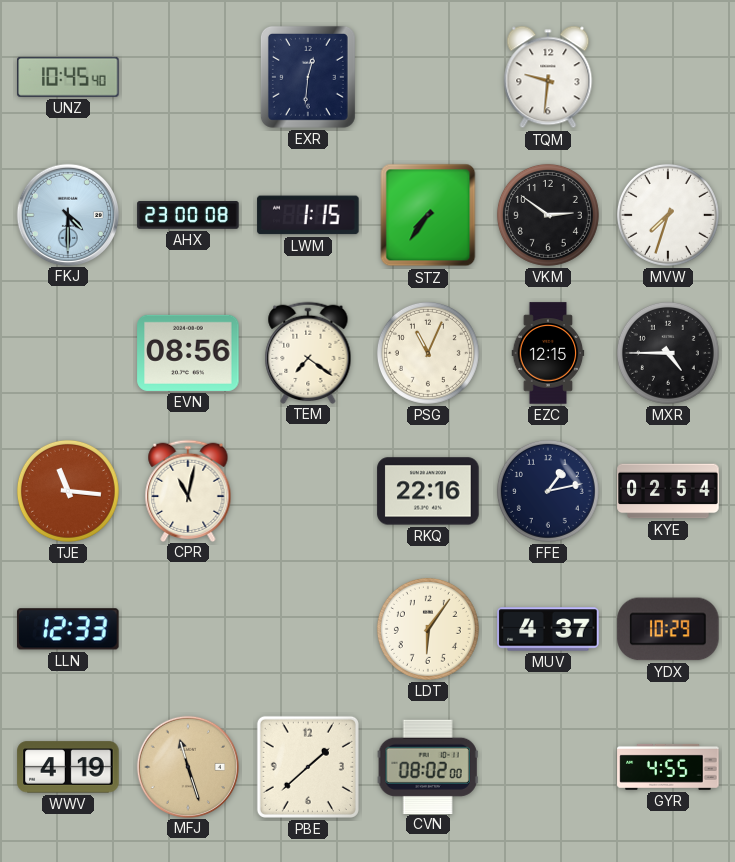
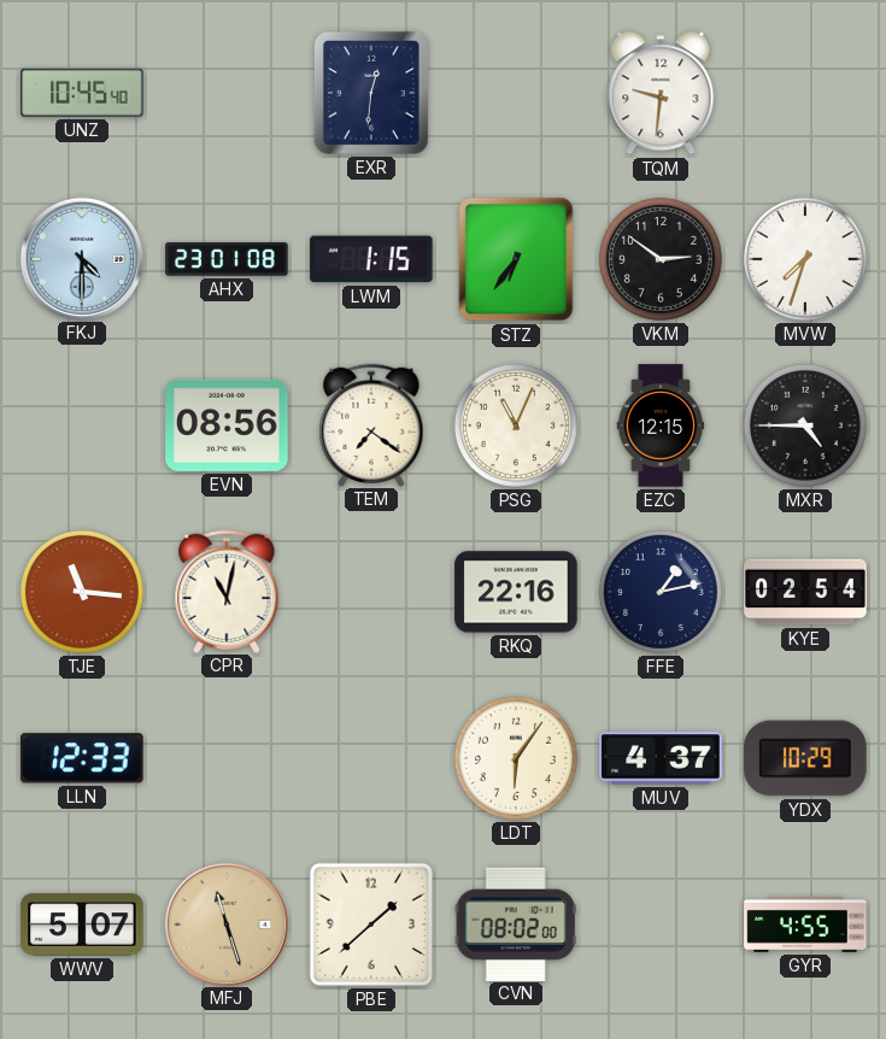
AHX: 23:00 -> 23:01 (227, 259)
STZ: 7:36 -> 6:36 (516, 259)
WWV: 4:19 -> 5:07 (82, 924)
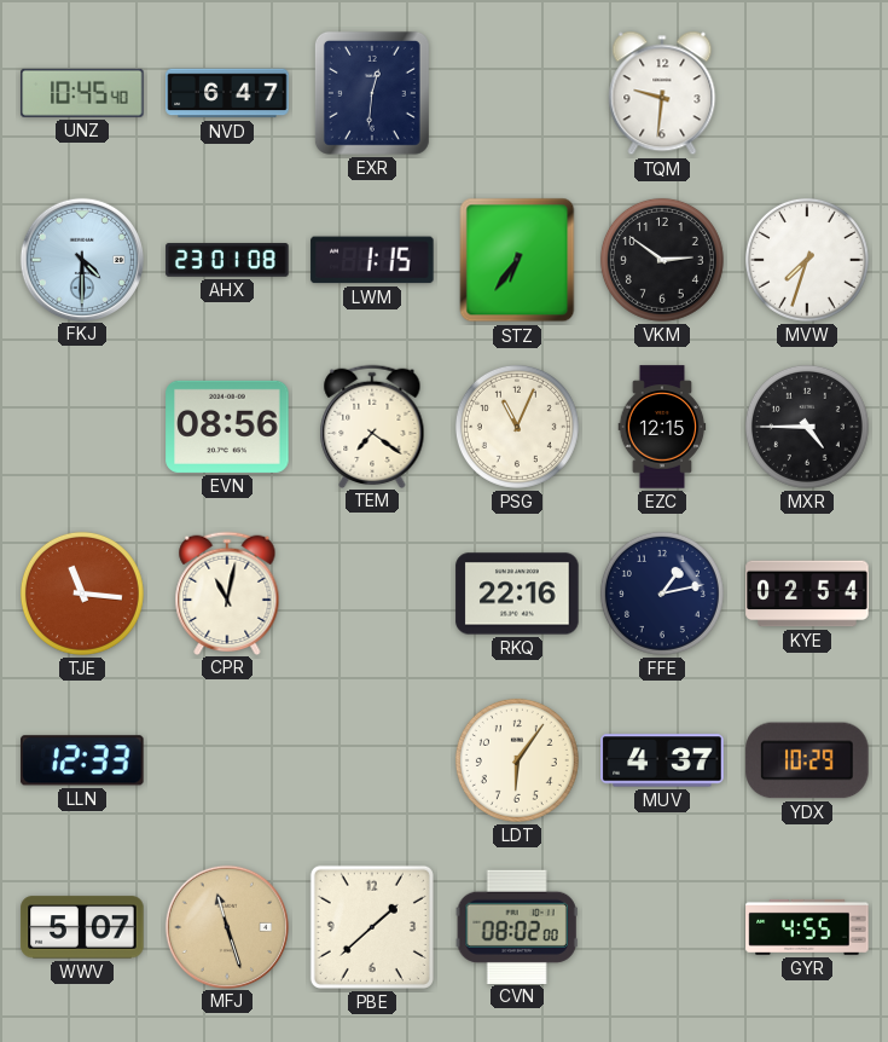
NVD: none -> 6:47 (227, 93)
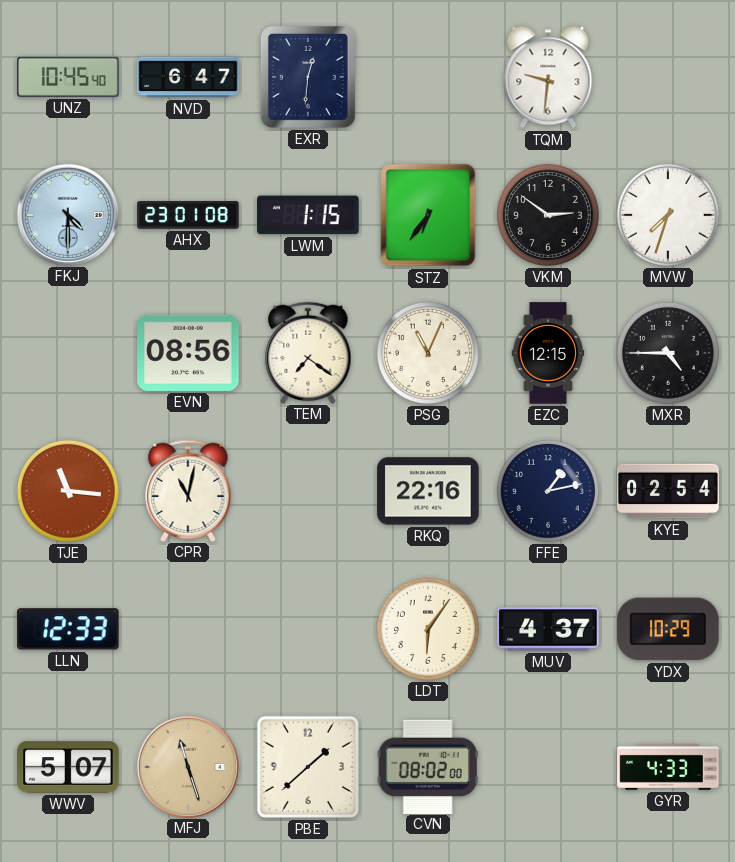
GYR: 4:55 -> 4:33 (668, 767)
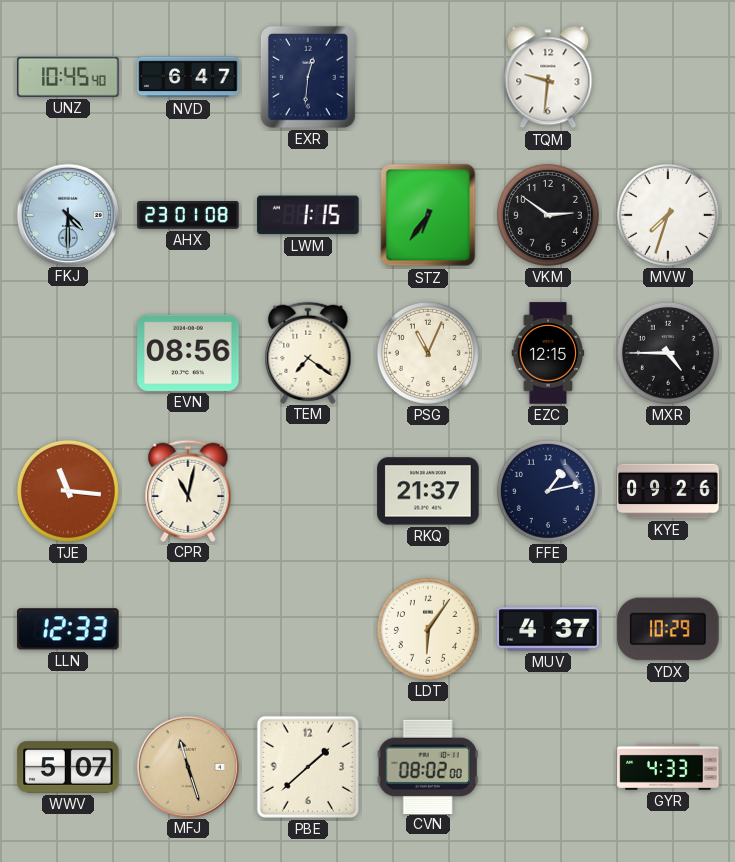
RKQ: 22:16 -> 21:37 (428, 491)
KYE: 02:54 -> 09:26 (668, 491)
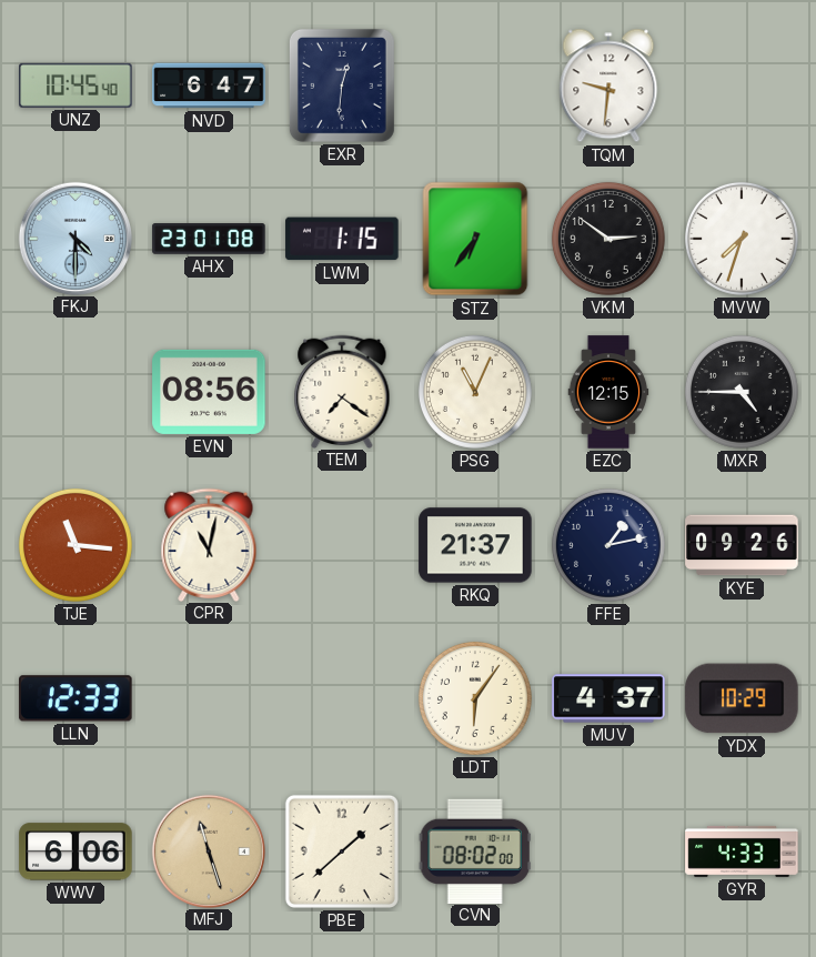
WWV: 5:07 -> 6:06 (75, 852)
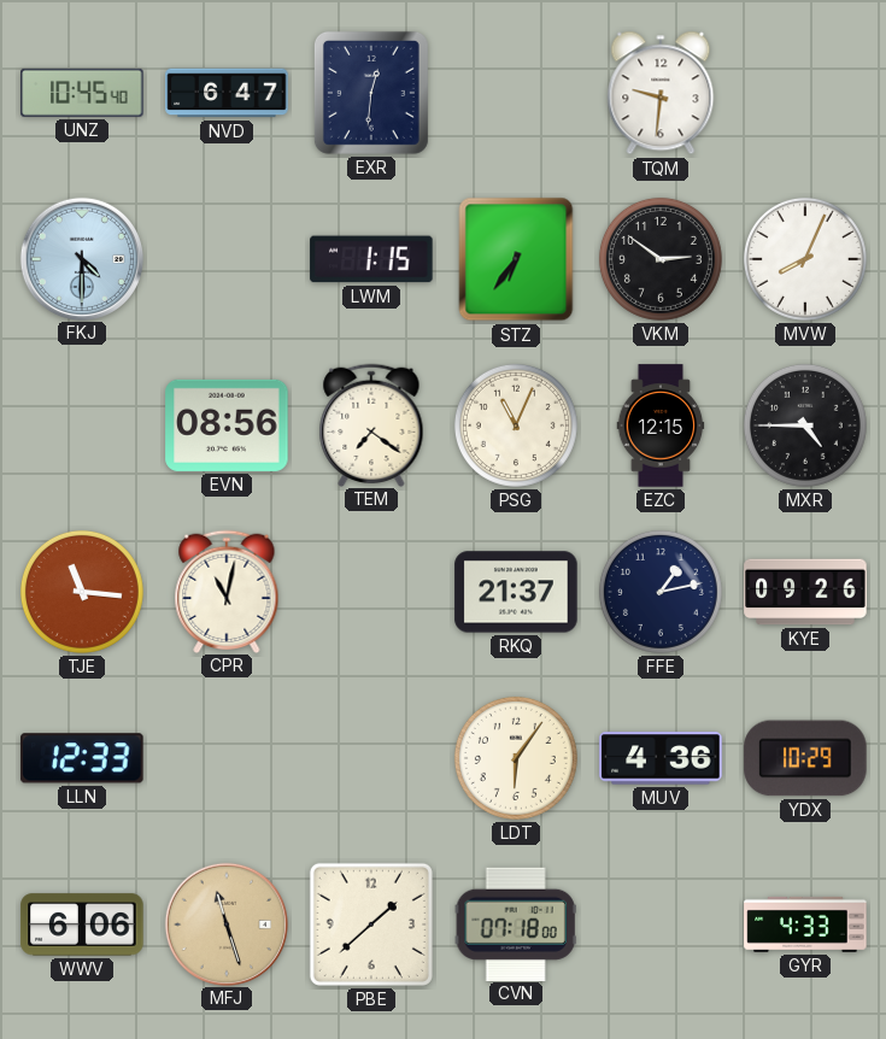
AHX: 23:01 -> none (209, 239)
MVW: 7:33 -> 8:04 (805, 259)
MUV: 4:37 -> 4:36 (661, 758)
CVN: 08:02 -> 07:18 (516, 923)
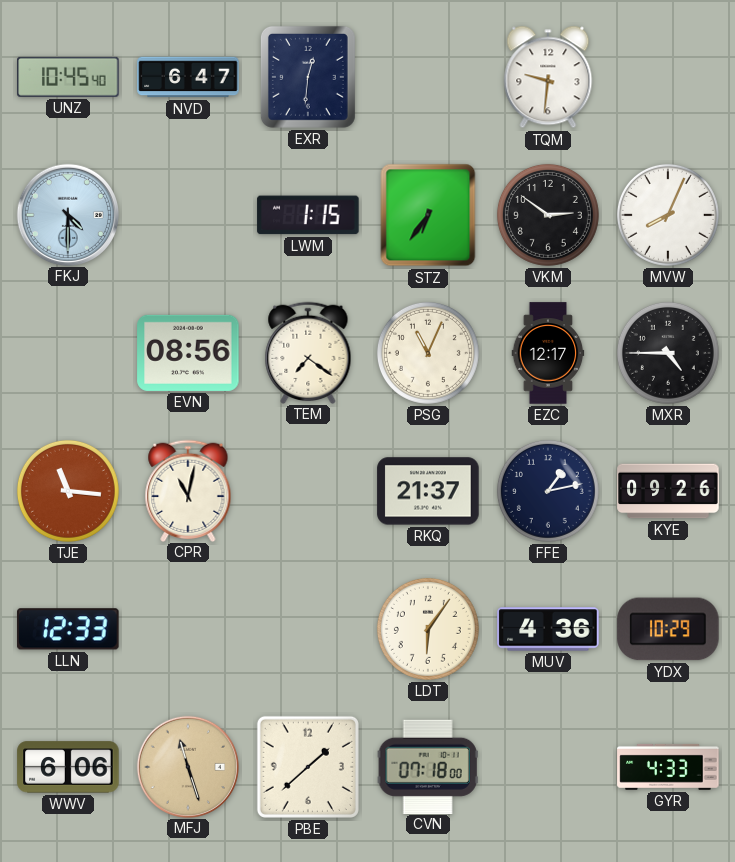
EZC: 12:15 -> 12:17 (548, 353)
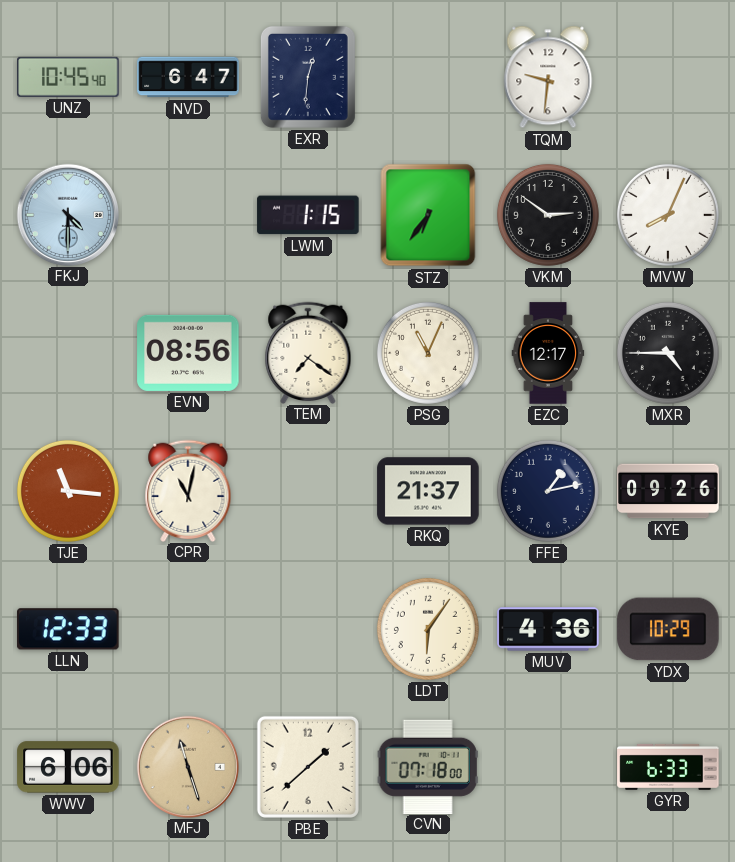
GYR: 4:33 -> 6:33 (668, 767)
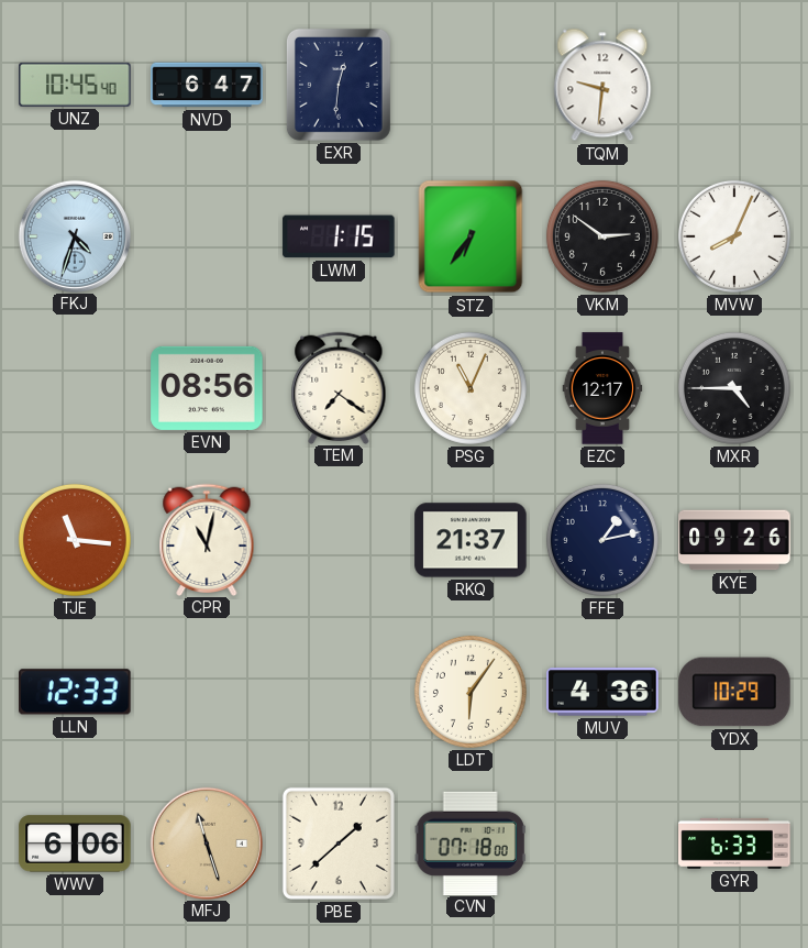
FKJ: 4:30 -> 4:33 (74, 235)
